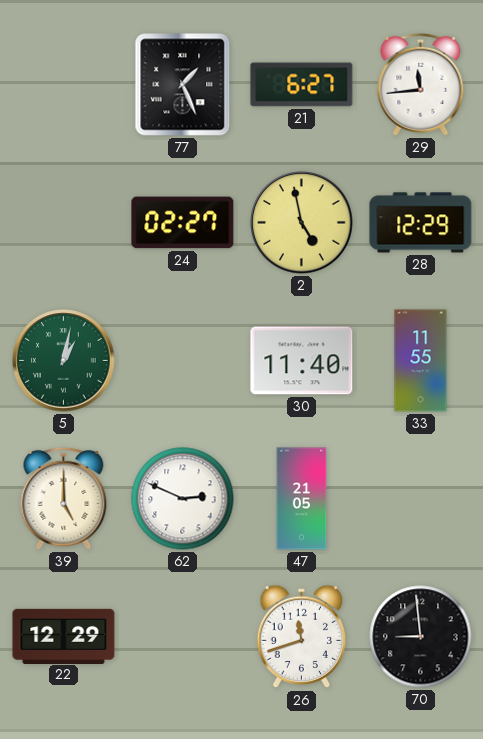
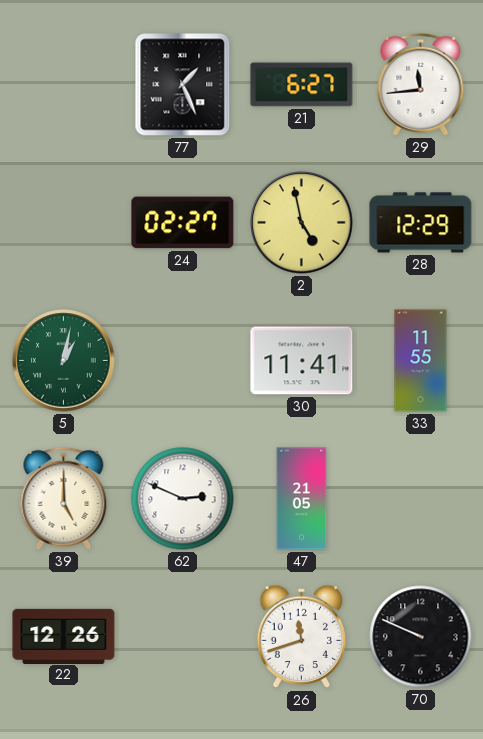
30: 11:40 -> 11:41 (302, 361)
22: 12:29 -> 12:26 (64, 636)
70: 8:59 -> 9:49 (421, 637)
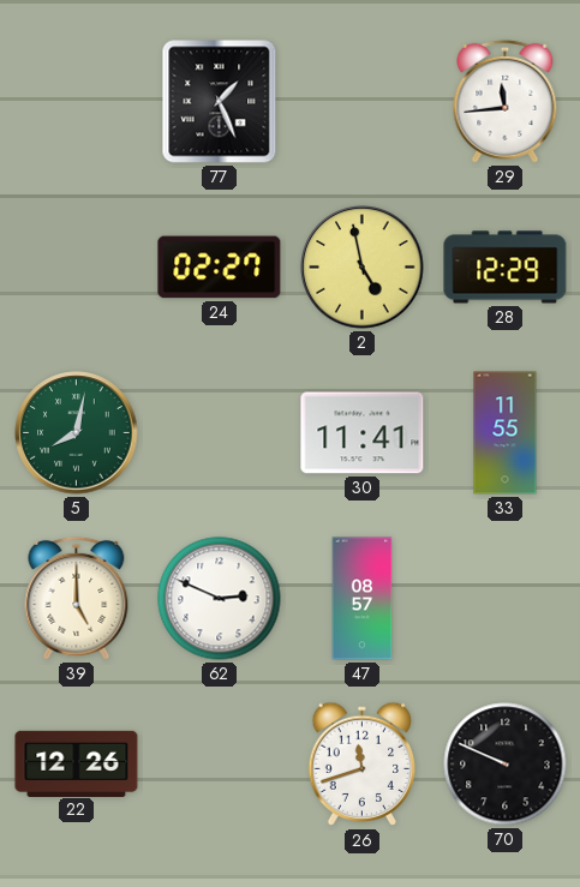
21: 6:27 -> none (302, 85)
5: 1:02 -> 8:02 (77, 433)
47: 21:05 -> 08:57 (363, 599)
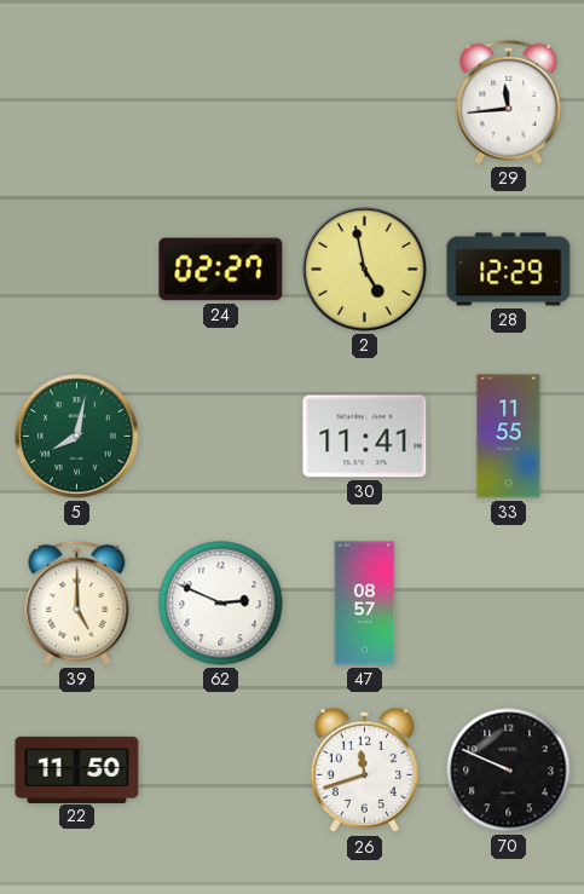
77: 1:26 -> none (220, 102)
22: 12:26 -> 11:50 (77, 769)
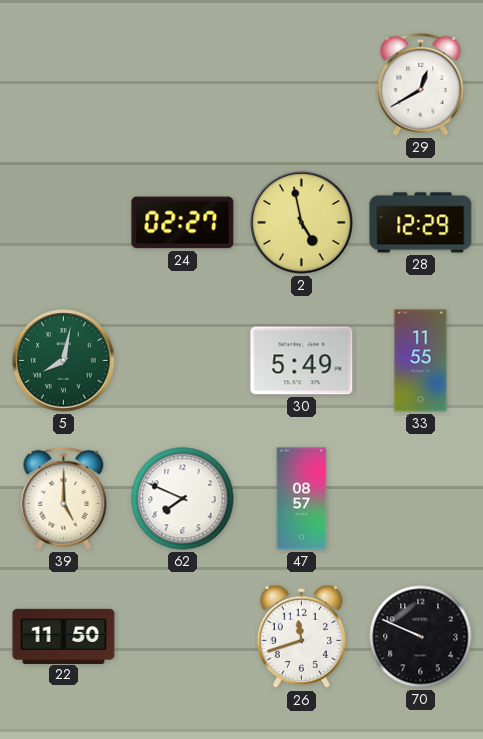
29: 11:44 -> 12:40 (421, 84)
30: 11:41 -> 5:49 (302, 361)
62: 2:49 -> 7:49 (183, 499)
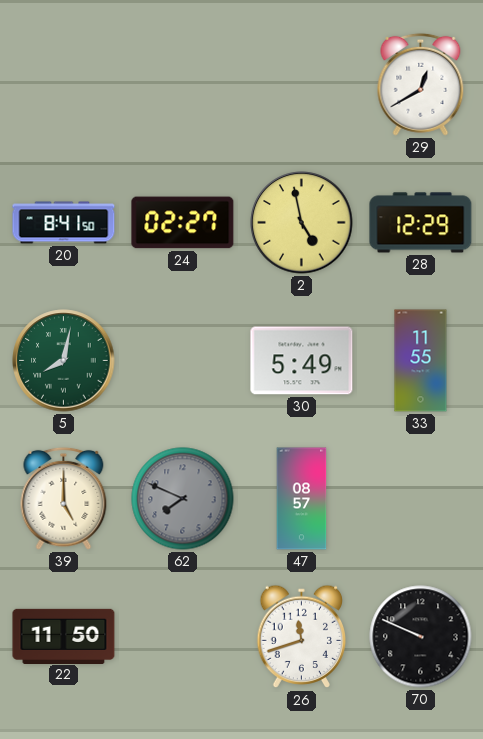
20: none -> 8:41 (64, 223)
62 dial: white -> grey (183, 499)
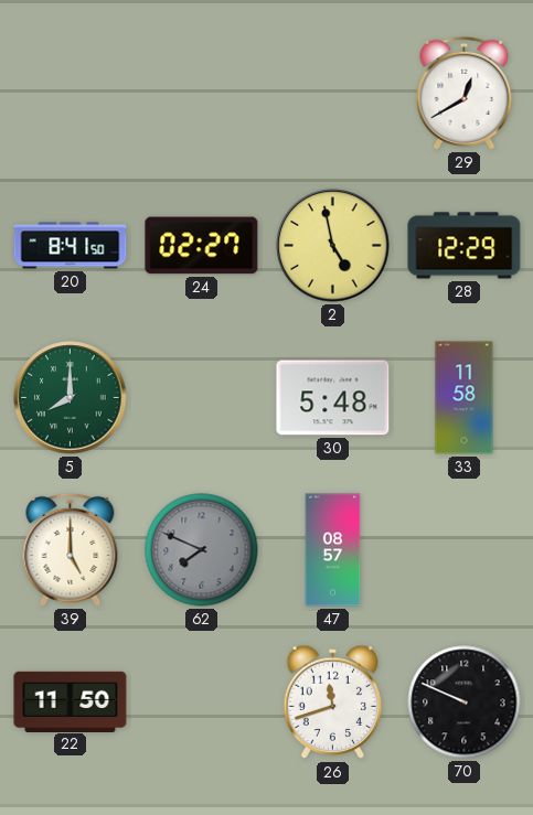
5: 8:02 -> 8:00 (71, 398)
30: 5:49 -> 5:48 (333, 398)
33: 11:55 -> 11:58 (465, 398)
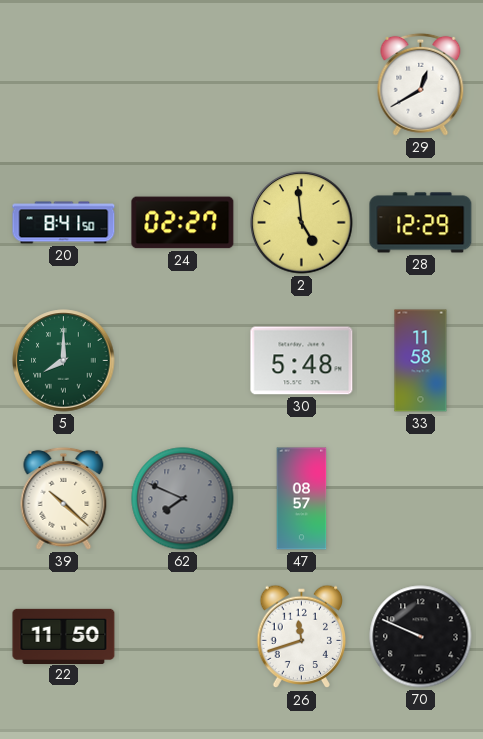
2: 4:58 -> 4:59 (302, 223)
39: 5:00 -> 10:22 (64, 498)
